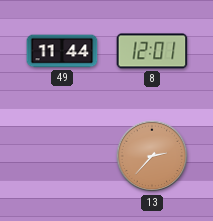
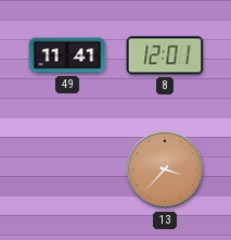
49: 11:44 -> 11:41 (67, 55)
13: 2:37 -> 3:37 (165, 169)
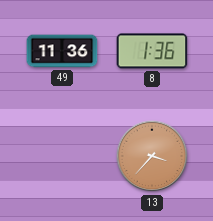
49: 11:41 -> 11:36 (62, 51)
8: 12:01 -> 1:36 (152, 51)
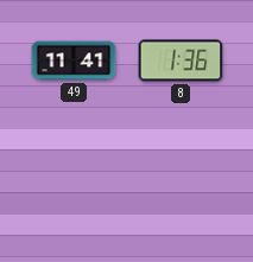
49: 11:36 -> 11:41 (74, 60)
13: 3:37 -> none (152, 156)
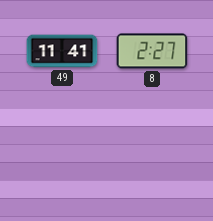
8: 1:36 -> 2:27 (152, 51)
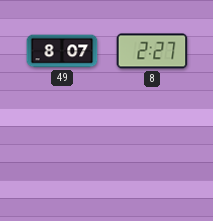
49: 11:41 -> 8:07 (62, 51)
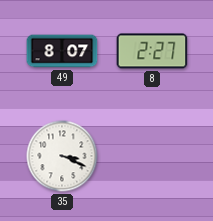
35: none -> 3:19 (62, 156)
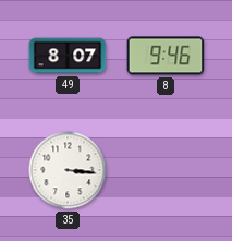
8: 2:27 -> 9:46 (166, 56)
35: 3:19 -> 3:16 (68, 170)
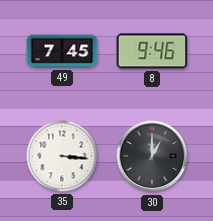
49: 8:07 -> 7:45 (62, 51)
30: none -> 1:00 (152, 156)
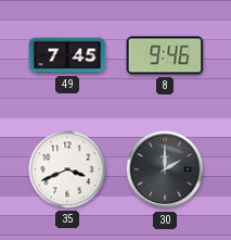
35: 3:16 -> 3:41 (67, 169)
30: 1:00 -> 2:00 (165, 169)
